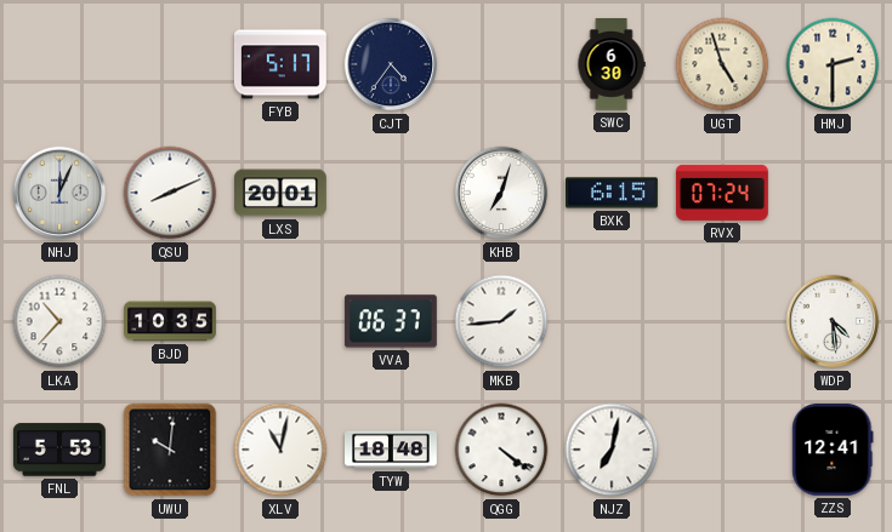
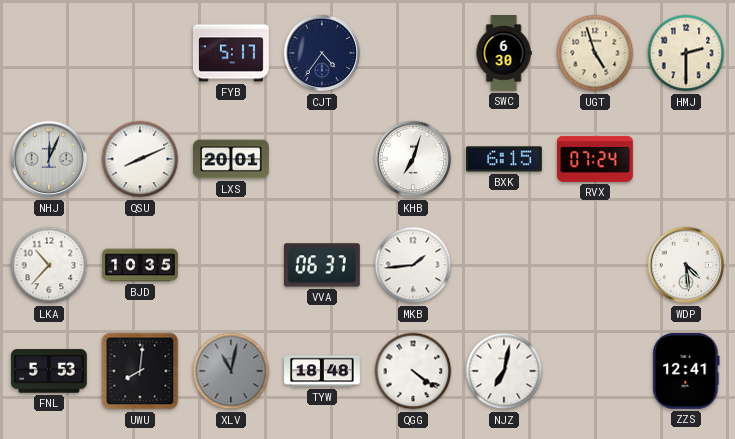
UWU: 10:01 -> 8:01 (140, 371)
XLV dial: white -> grey (231, 371)
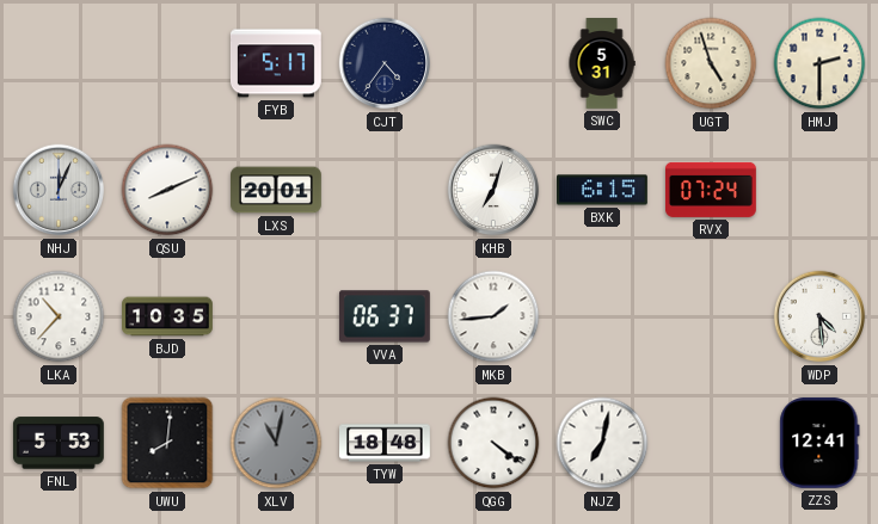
SWC: 6:30 -> 5:31 (602, 64)
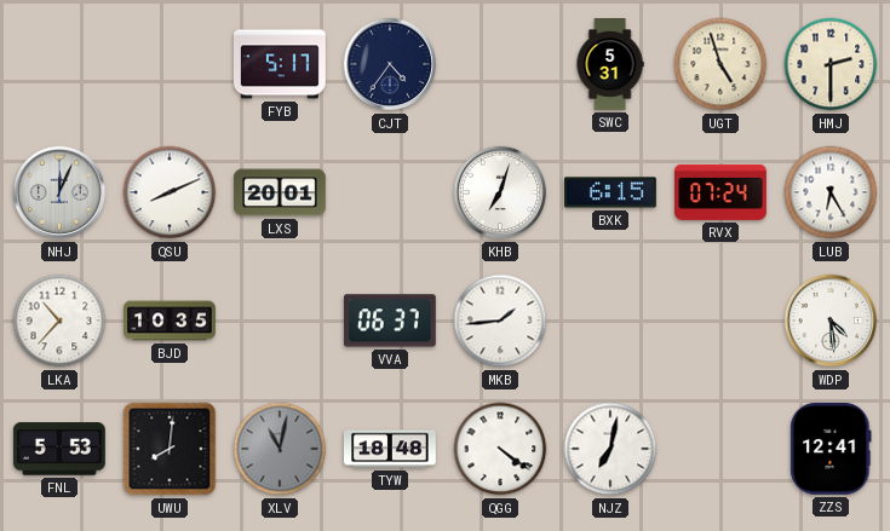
LUB: none -> 6:25 (831, 192)
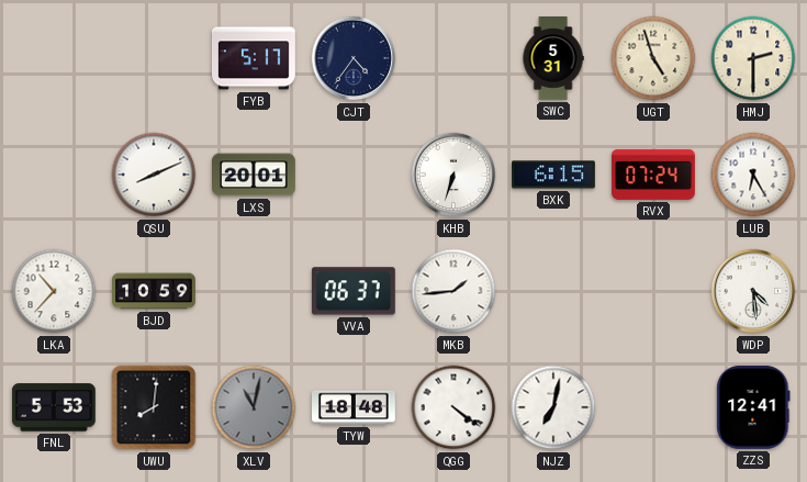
NHJ: 12:04 -> none (59, 192)
KHB: 7:03 -> 6:33 (453, 175)
BJD: 10:35 -> 10:59 (155, 291)
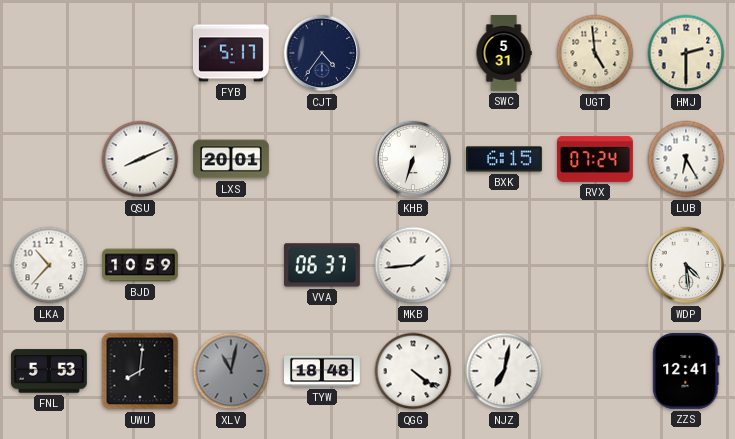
UGT: 4:57 -> 4:59 (595, 53)
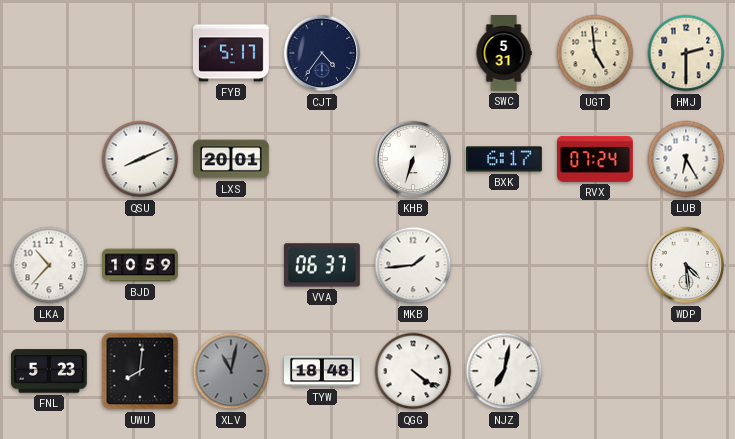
BXK: 6:15 -> 6:17 (505, 159)
FNL: 5:53 -> 5:23 (49, 371)
ZZS: 12:41 -> none (686, 371)
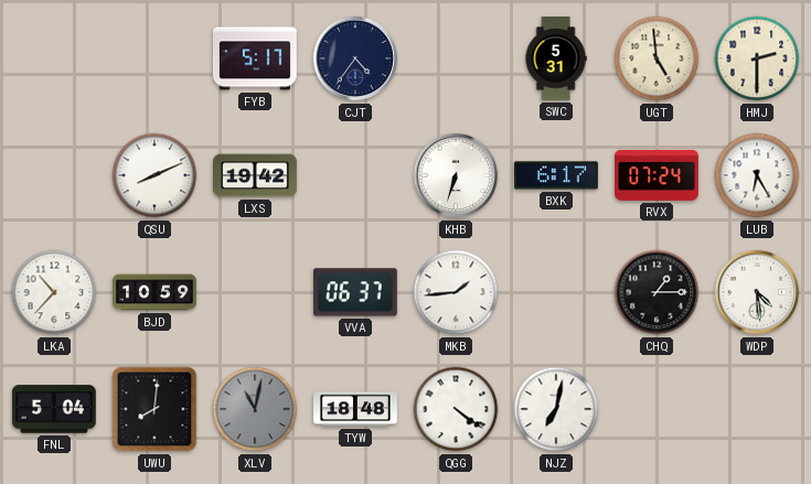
LXS: 20:01 -> 19:42 (256, 175)
CHQ: none -> 1:15 (657, 292)
FNL: 5:23 -> 5:04 (54, 409)
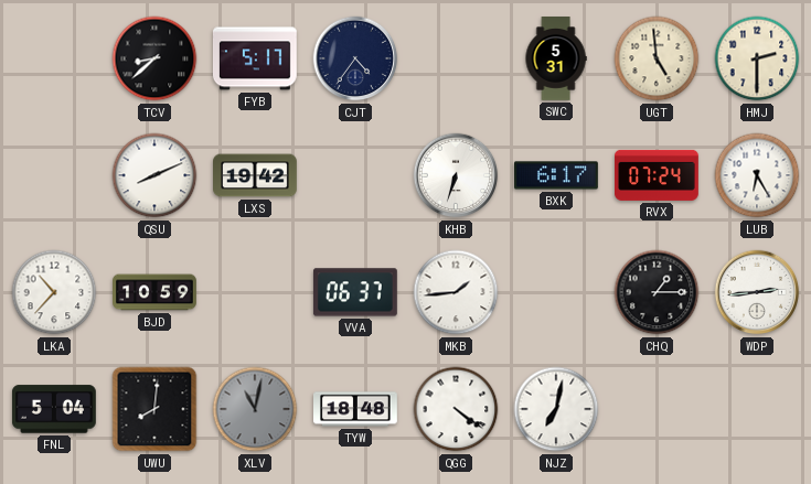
TCV: none -> 8:38 (154, 58)
WDP: 4:29 -> 2:44 (757, 292)
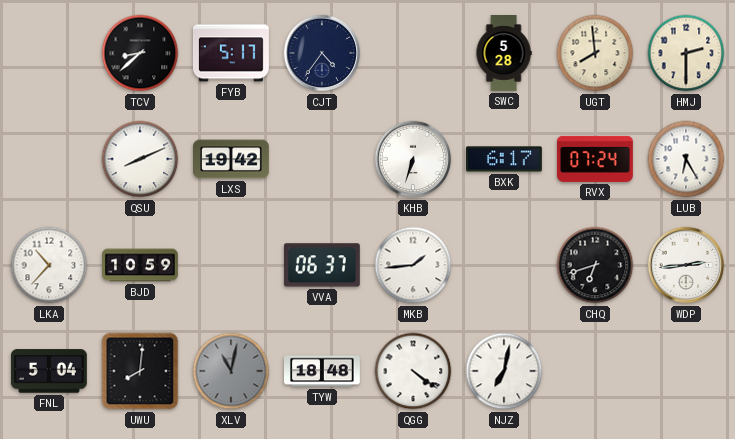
SWC: 5:31 -> 5:28 (504, 54)
UGT: 4:59 -> 7:59 (595, 53)
CHQ: 1:15 -> 6:42 (595, 265)
